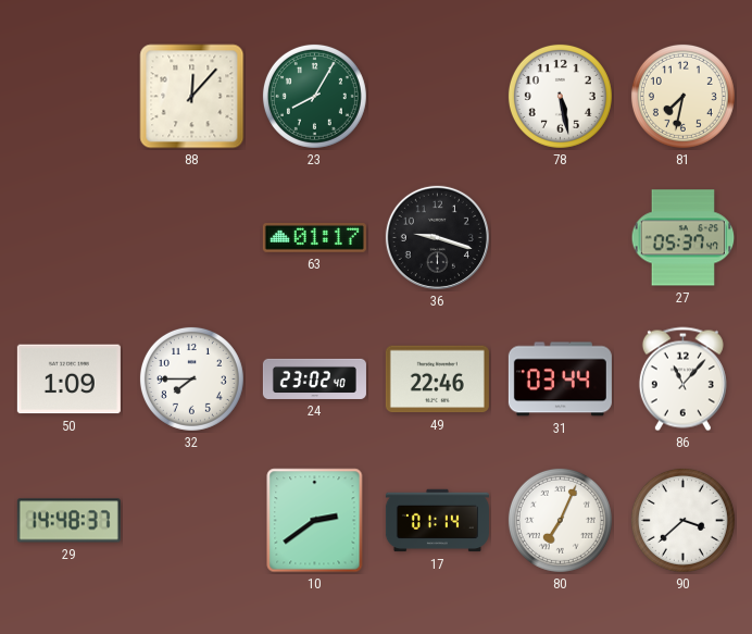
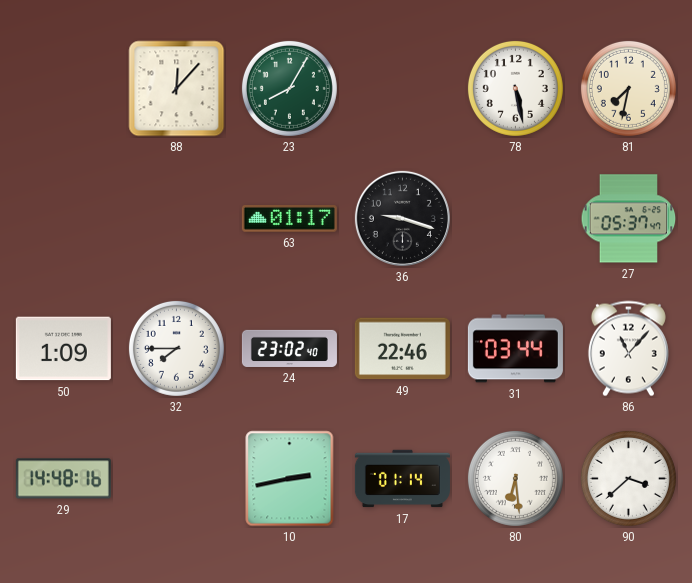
29: 14:48:37 -> 14:48:16 (63, 479)
10: 2:39 -> 2:43 (290, 479)
80: 7:04 -> 6:29 (515, 478)
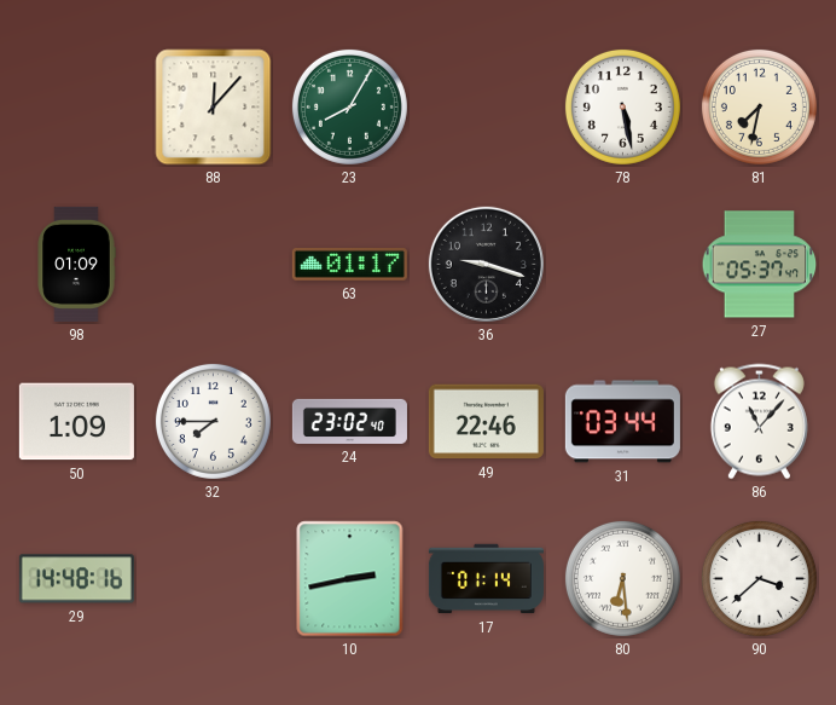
98: none -> 01:09 (76, 264)
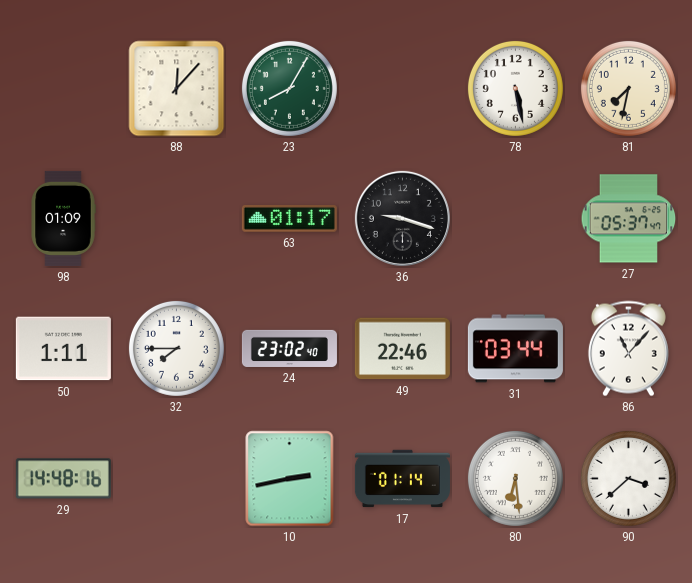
50: 1:09 -> 1:11 (63, 349)
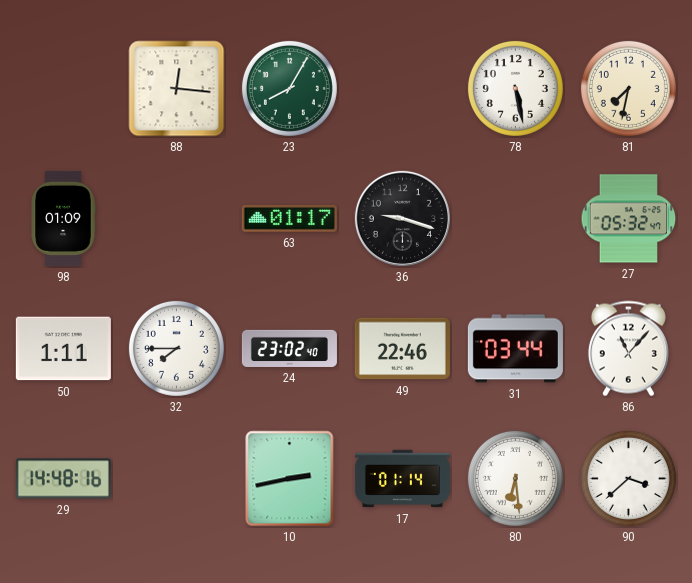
88: 12:07 -> 12:16 (177, 89)
27: 05:37 -> 05:32 (629, 219)
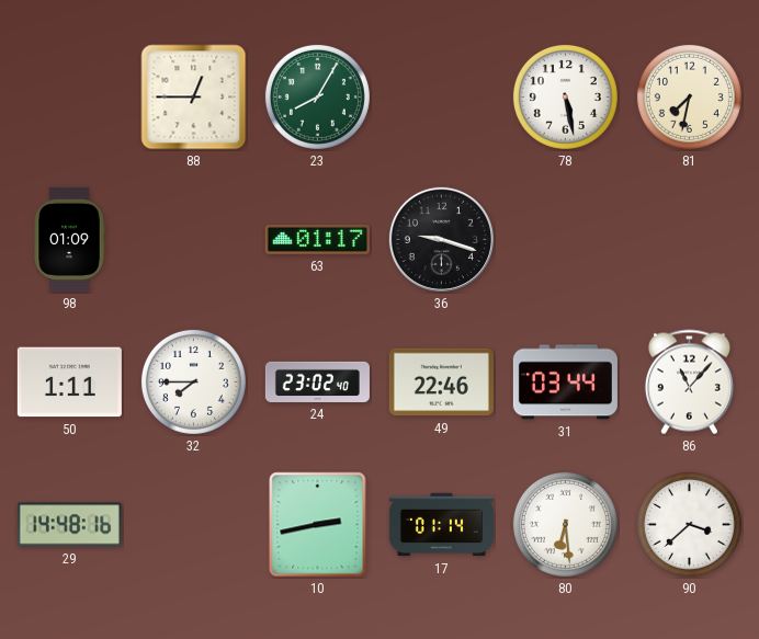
88: 12:16 -> 12:45 (194, 98)
27: 05:32 -> none (629, 219)
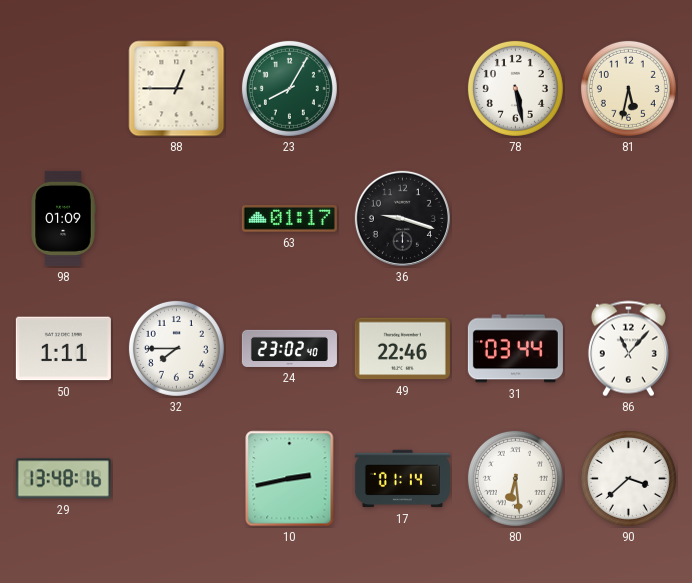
81: 7:32 -> 5:32 (628, 88)
29: 14:48 -> 13:48 (63, 479)
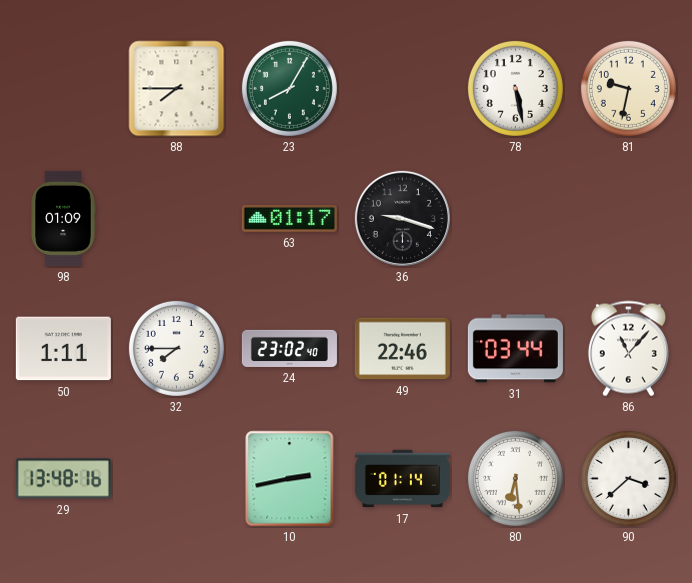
88: 12:45 -> 7:45 (177, 89)
81: 5:32 -> 9:32 (628, 88)
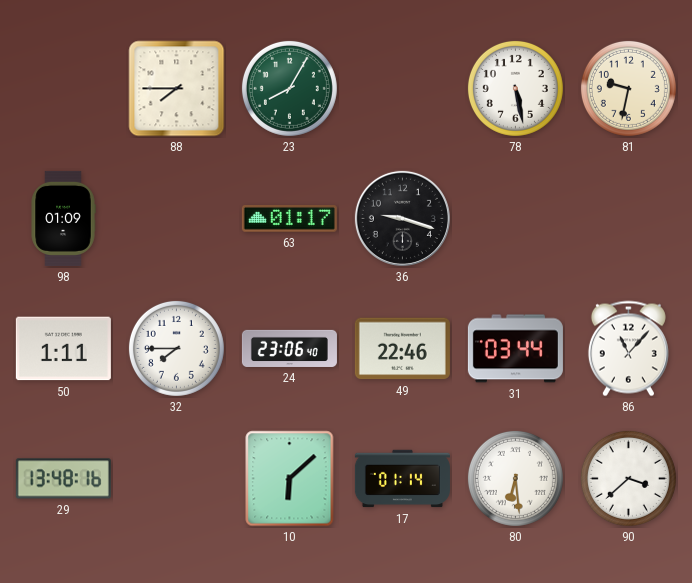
24: 23:02 -> 23:06 (289, 348)
10: 2:43 -> 6:08 (290, 479)
